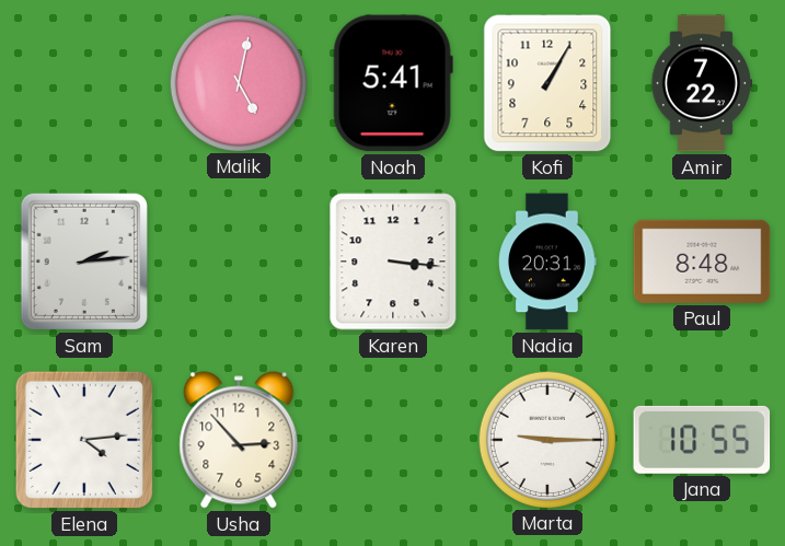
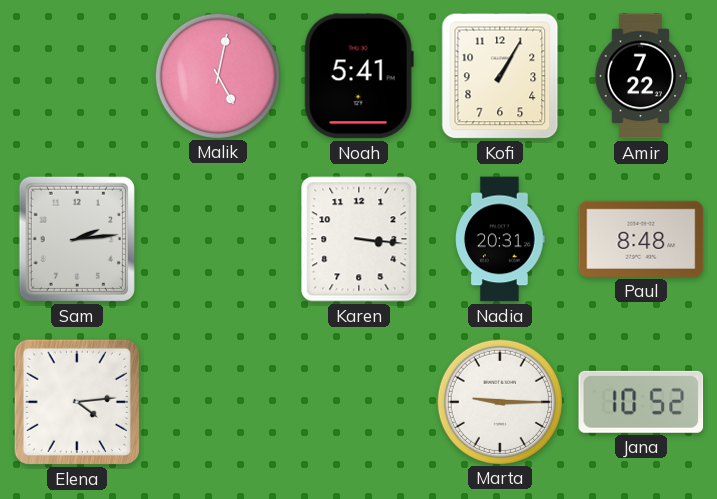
Usha: 2:53 -> none (239, 440)
Jana: 10:55 -> 10:52 (641, 402)
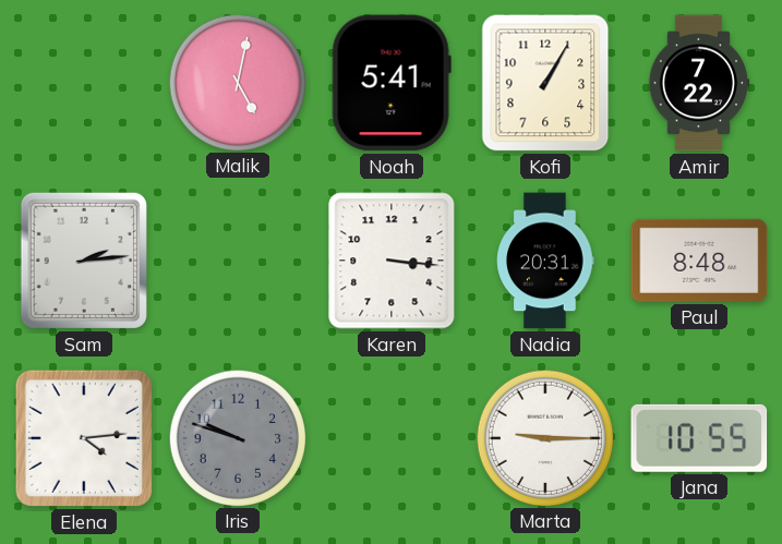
Iris: none -> 9:48 (237, 437)
Jana: 10:52 -> 10:55 (699, 438)
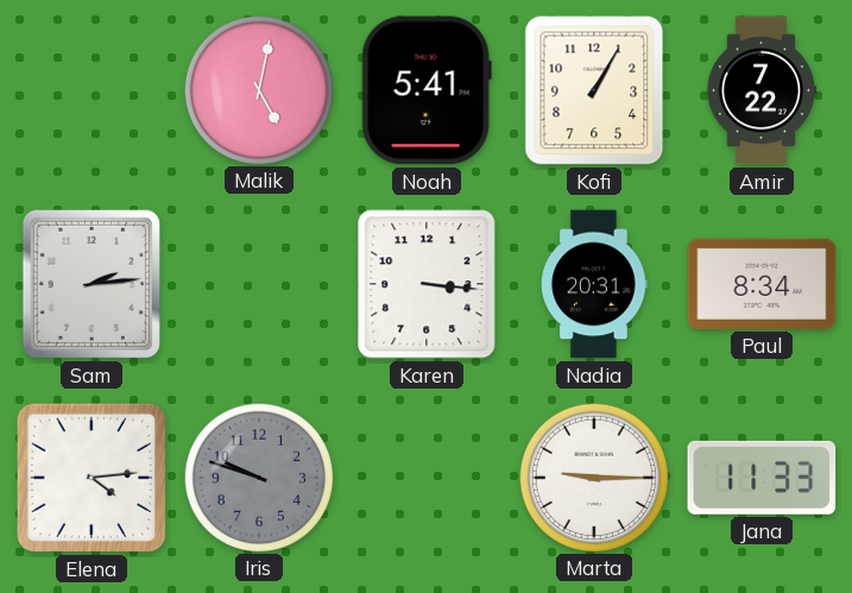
Paul: 8:48 -> 8:34 (762, 284)
Jana: 10:55 -> 11:33 (762, 478)
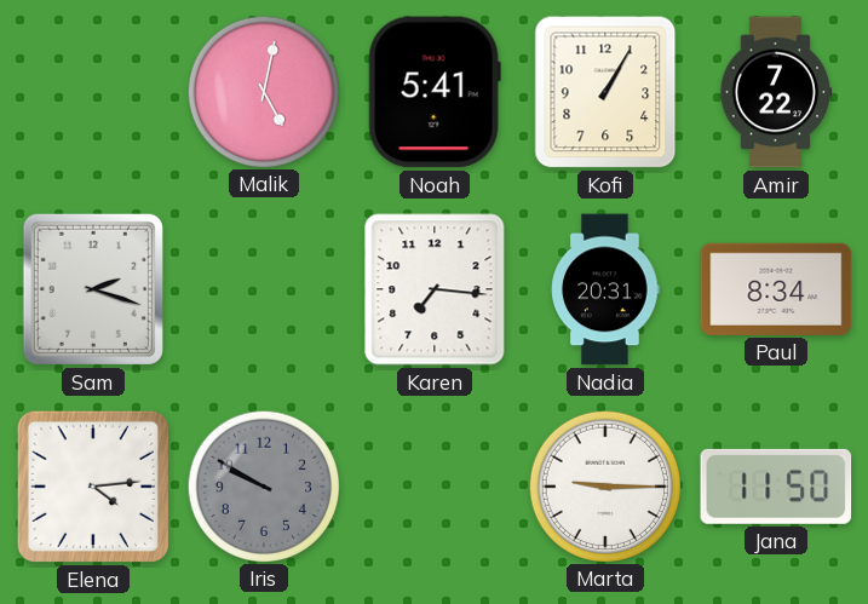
Sam: 2:14 -> 2:18 (93, 289)
Karen: 3:16 -> 7:16 (435, 289)
Iris: 9:48 -> 9:50 (263, 485)
Jana: 11:33 -> 11:50 (776, 487)
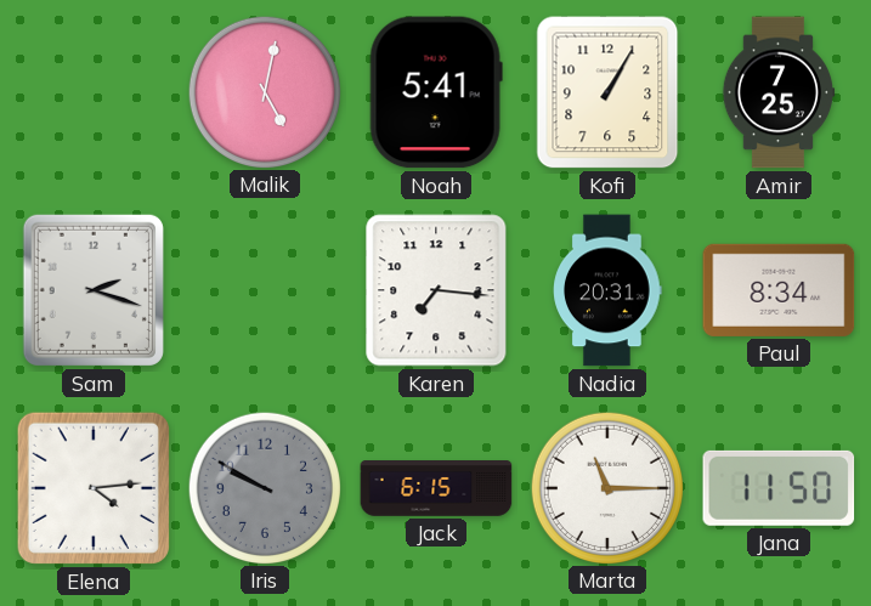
Amir: 7:22 -> 7:25 (779, 92)
Jack: none -> 6:15 (436, 489)
Marta: 9:15 -> 11:15 (606, 487)
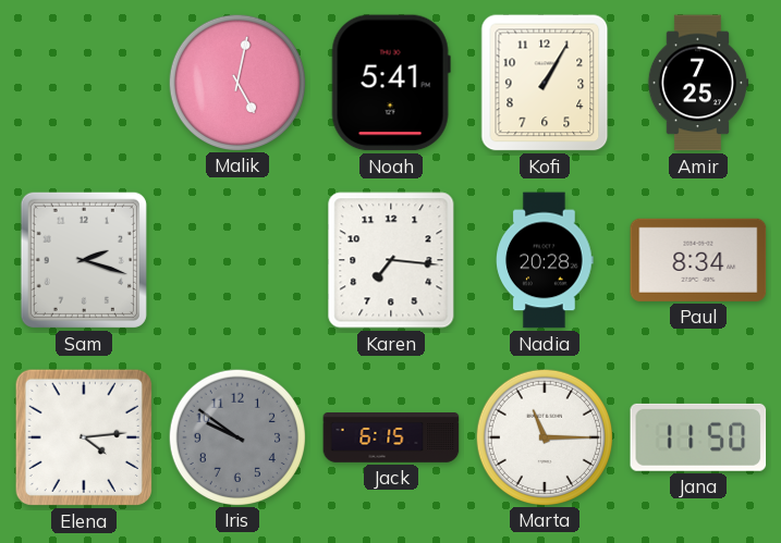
Nadia: 20:31 -> 20:28 (545, 260)
Iris: 9:50 -> 9:51 (236, 436)
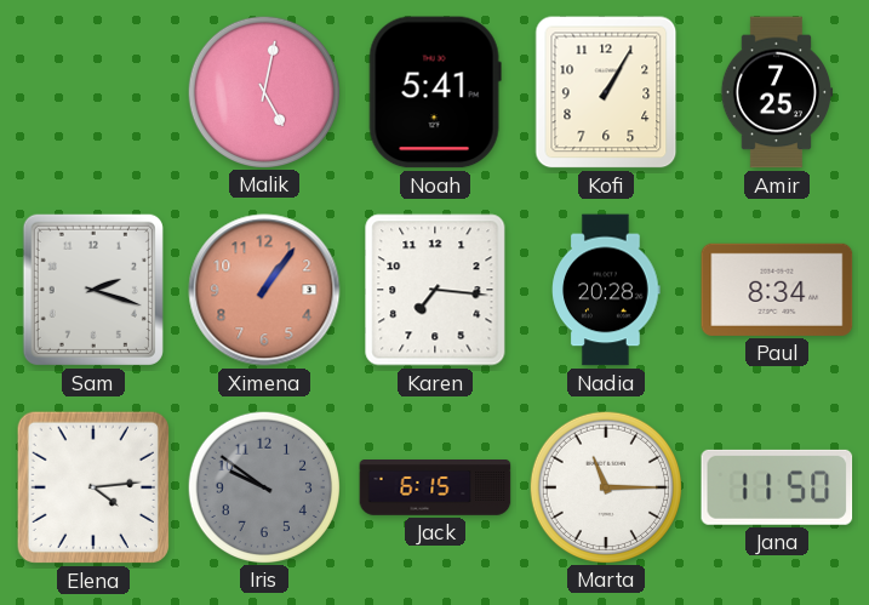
Ximena: none -> 1:06 (264, 290)
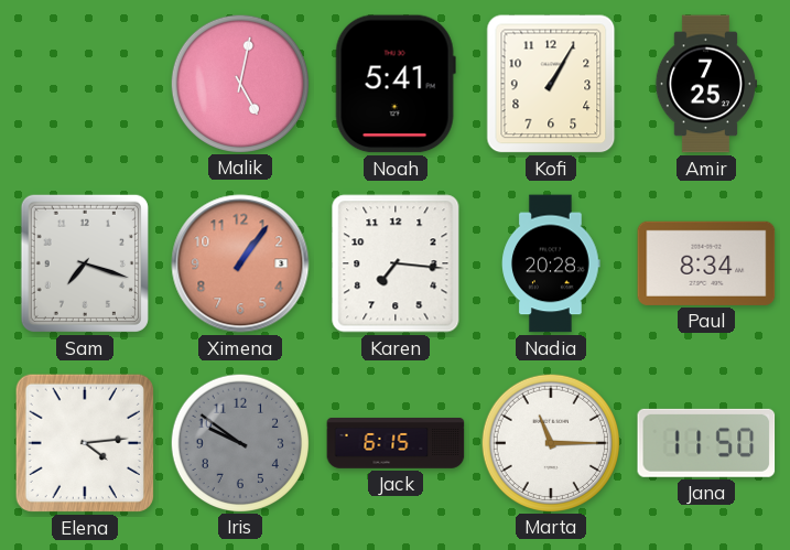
Sam: 2:18 -> 7:18 (85, 263)
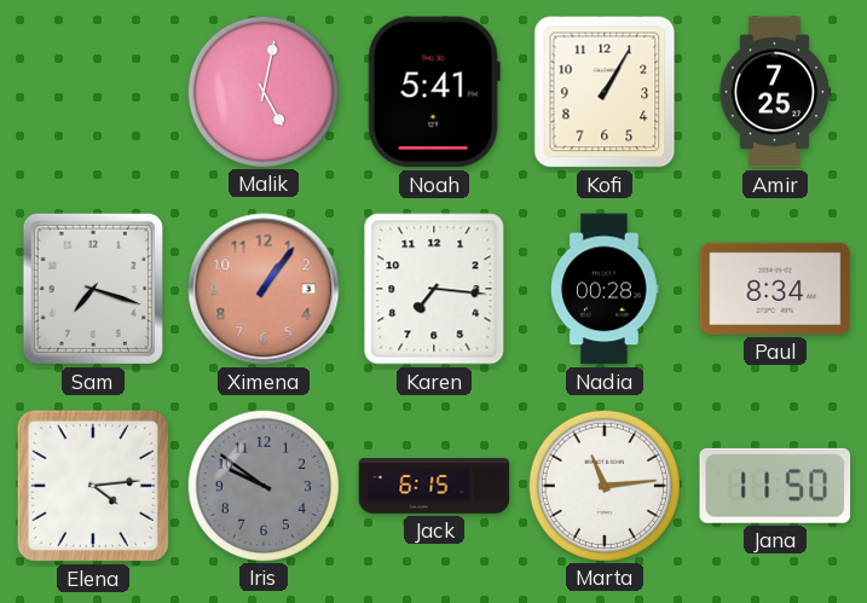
Nadia: 20:28 -> 00:28 (605, 289)
Marta: 11:15 -> 11:14 (603, 485)
